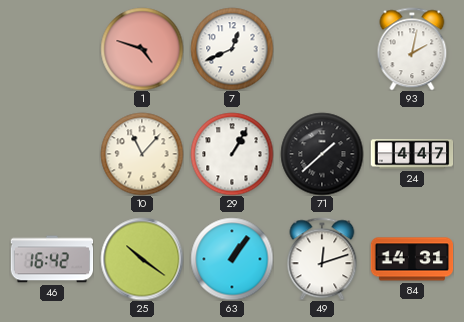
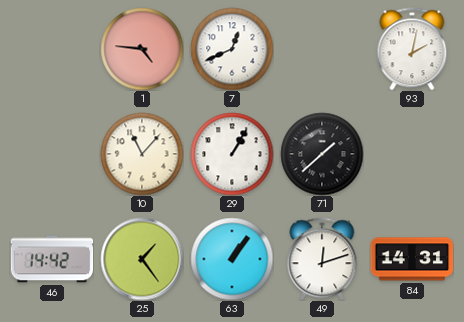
1: 4:48 -> 4:46 (142, 49)
24: 4:47 -> none (412, 154)
46: 16:42 -> 14:42 (52, 259)
25: 10:21 -> 1:24 (142, 259)
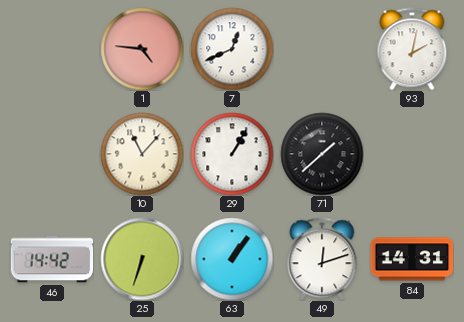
25: 1:24 -> 6:33 (142, 259)
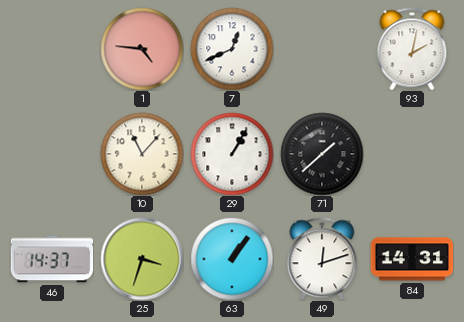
46: 14:42 -> 14:37 (52, 259)
25: 6:33 -> 3:33 (142, 259)
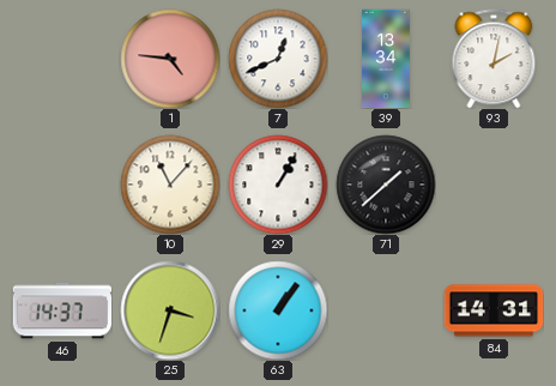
39: none -> 13:34 (387, 59)
49: 12:12 -> none (322, 259)
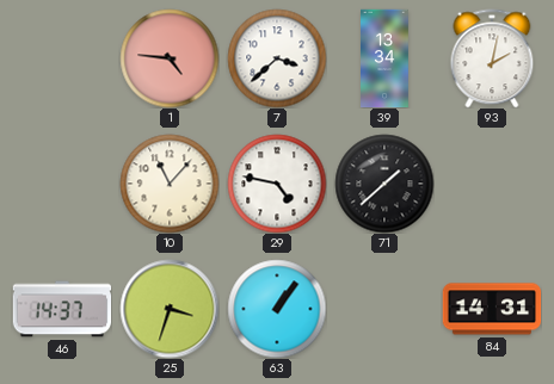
7: 12:41 -> 3:38 (277, 58)
29: 1:05 -> 4:47 (277, 184)
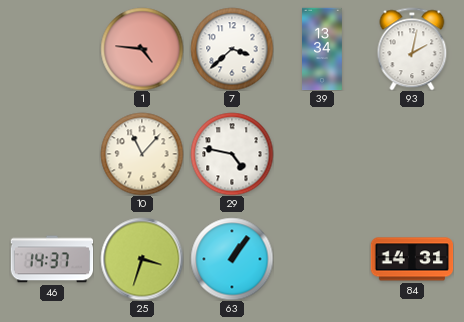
71: 1:38 -> none (384, 184)
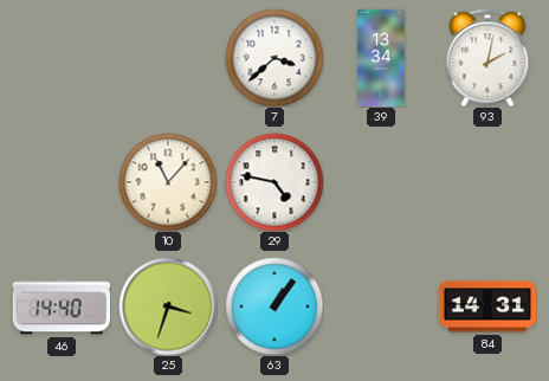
1: 4:46 -> none (142, 49)
46: 14:37 -> 14:40 (62, 306)
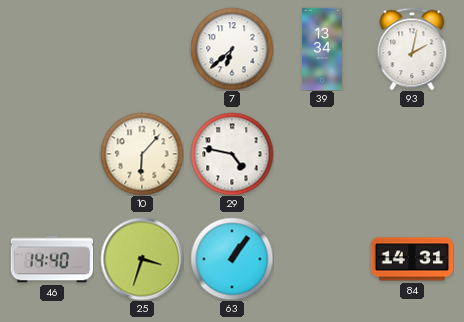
7: 3:38 -> 6:38 (232, 49)
10: 11:07 -> 6:07 (142, 154)
